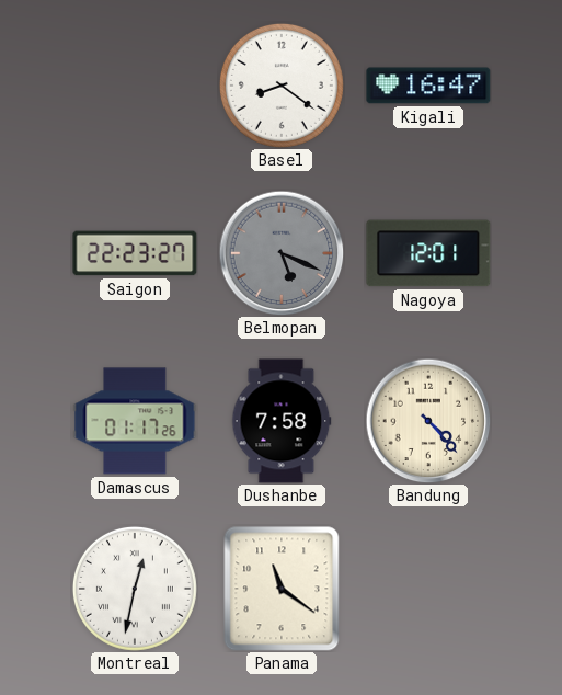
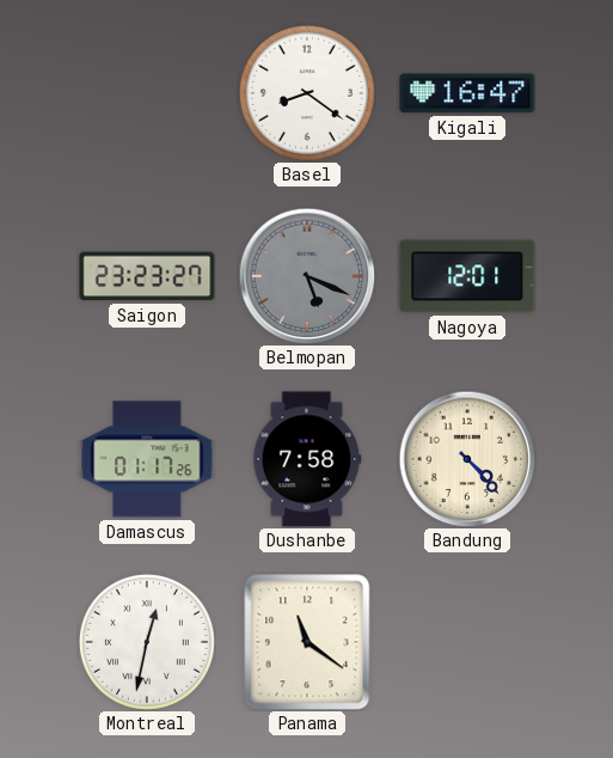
Saigon: 22:23 -> 23:23 (147, 276)
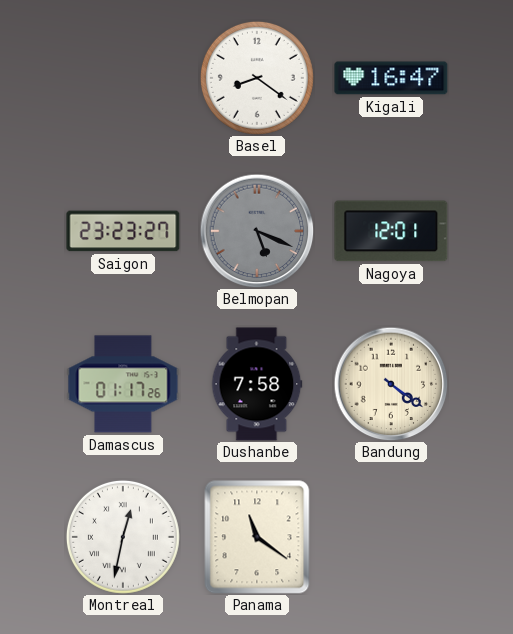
Bandung: 4:23 -> 4:21 (391, 384)
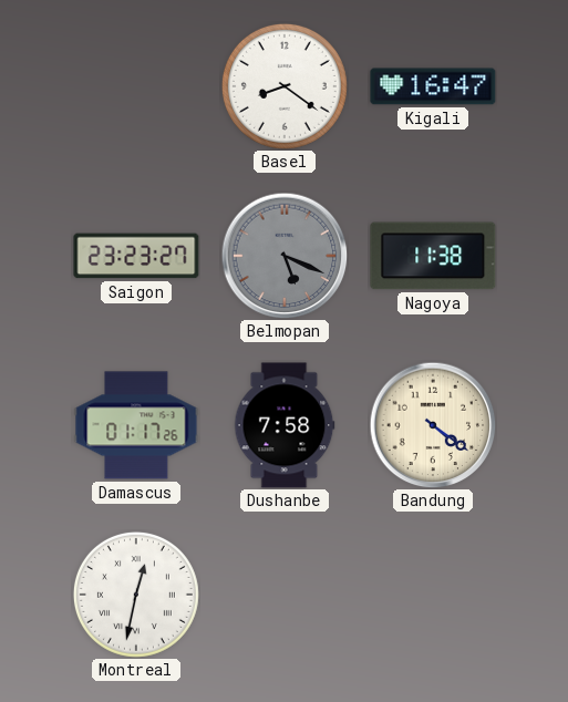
Nagoya: 12:01 -> 11:38 (433, 256)
Panama: 11:21 -> none (257, 537)
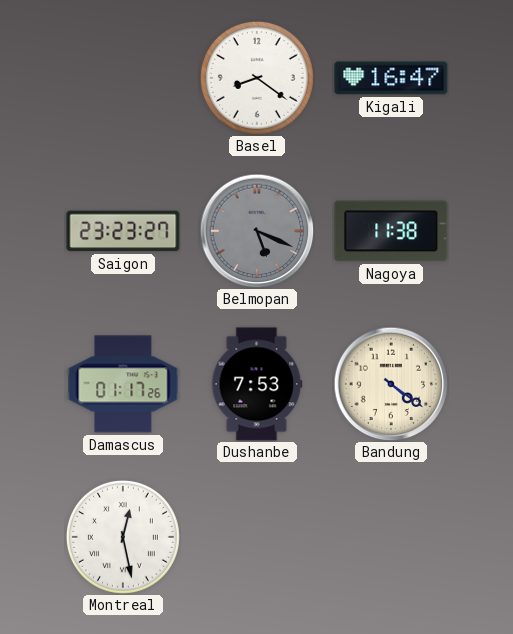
Dushanbe: 7:58 -> 7:53 (257, 384)
Montreal: 12:32 -> 12:28 (123, 537)
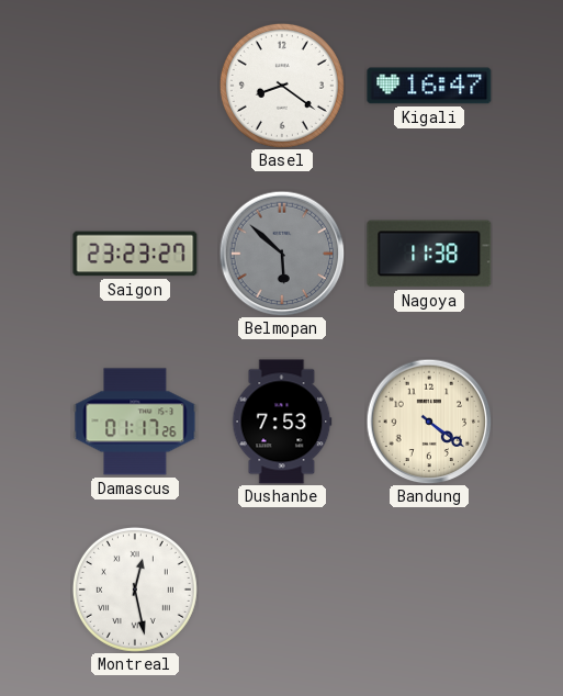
Belmopan: 5:19 -> 5:52 (282, 254)
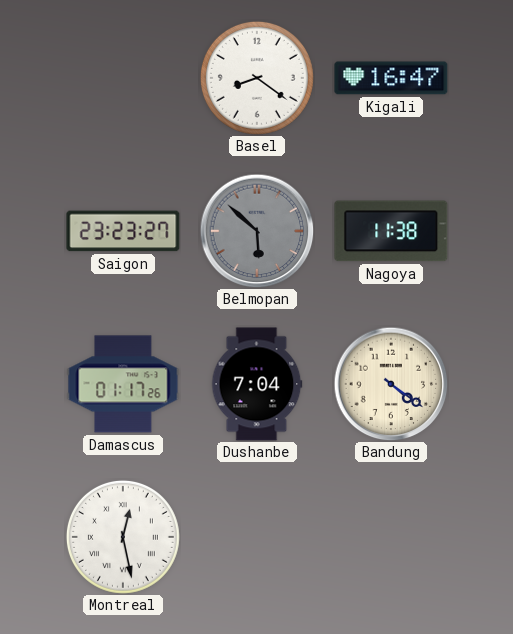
Dushanbe: 7:53 -> 7:04 (257, 384)
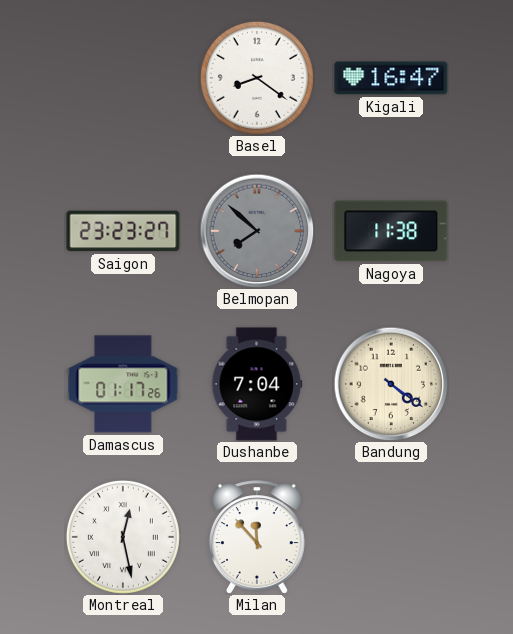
Belmopan: 5:52 -> 7:52 (257, 231)
Milan: none -> 11:53 (257, 537)
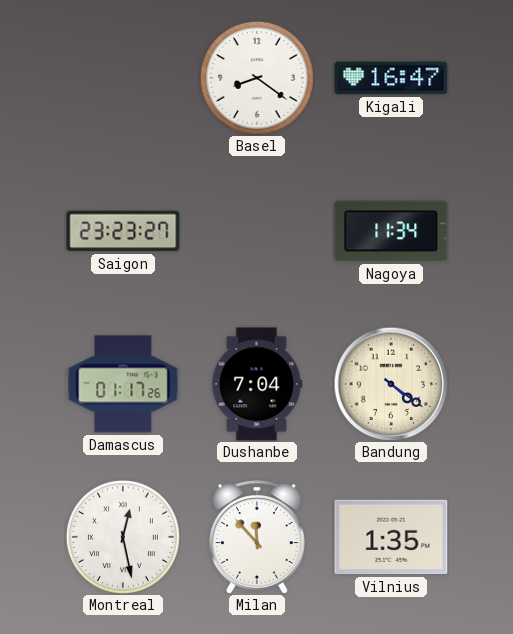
Belmopan: 7:52 -> none (257, 231)
Nagoya: 11:38 -> 11:34 (391, 231)
Vilnius: none -> 1:35 (391, 537)
